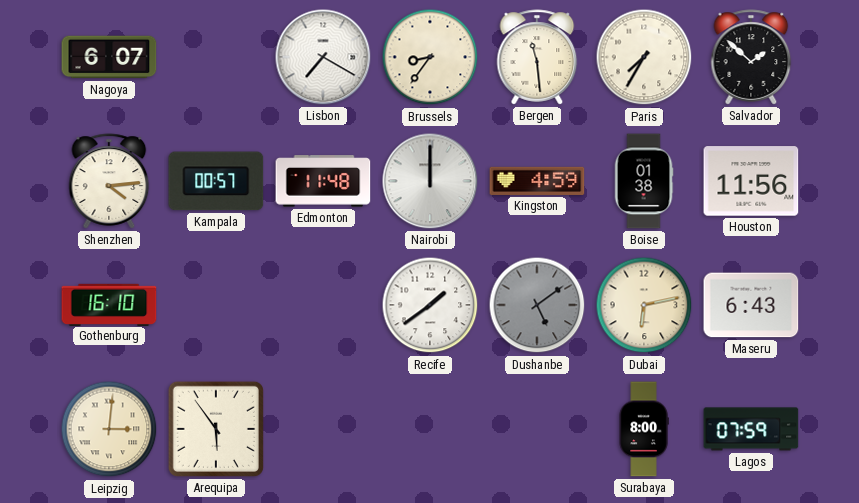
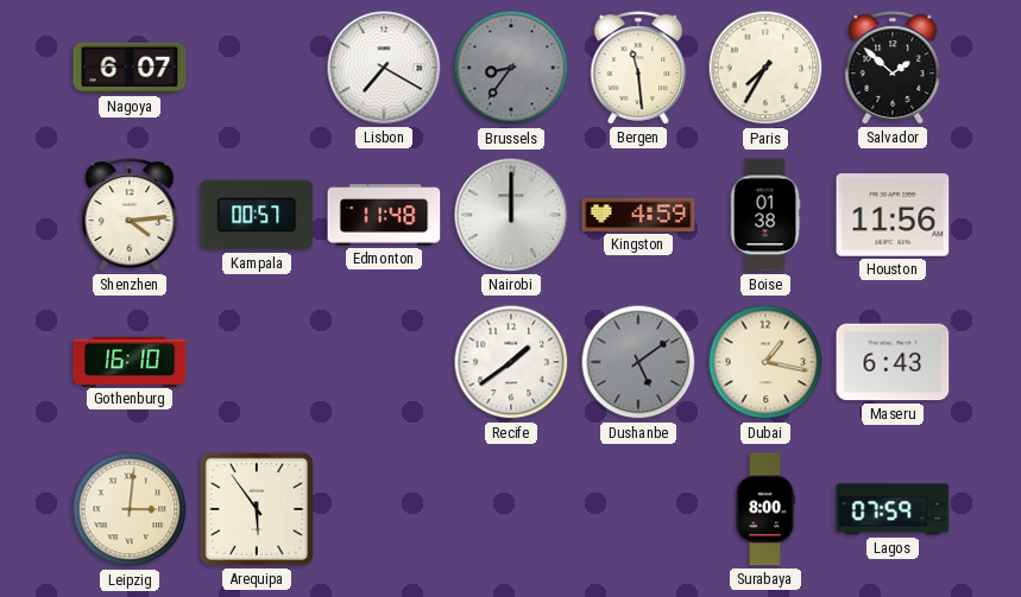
Brussels dial: cream -> grey (511, 68)
Dubai: 6:13 -> 1:17 (765, 362)
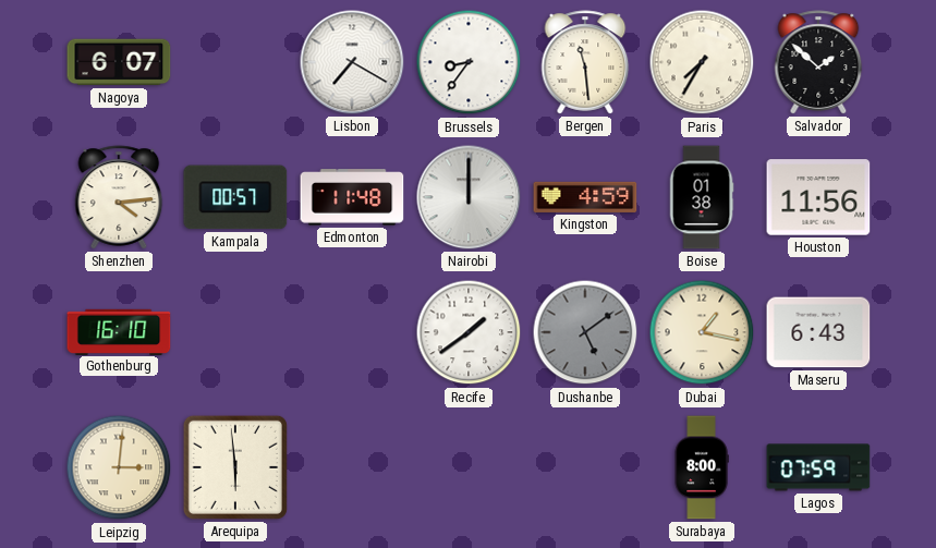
Brussels dial: grey -> white (469, 62)
Arequipa: 5:54 -> 5:59 (235, 467)
